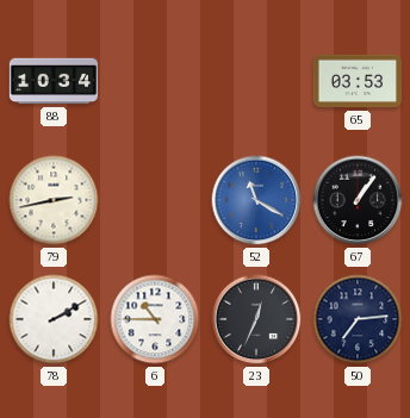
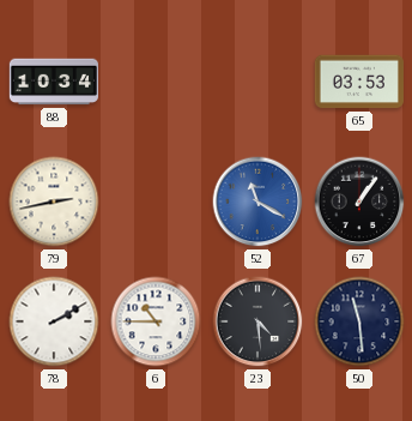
23: 12:34 -> 4:29 (257, 321)
50: 7:14 -> 11:29 (359, 321)
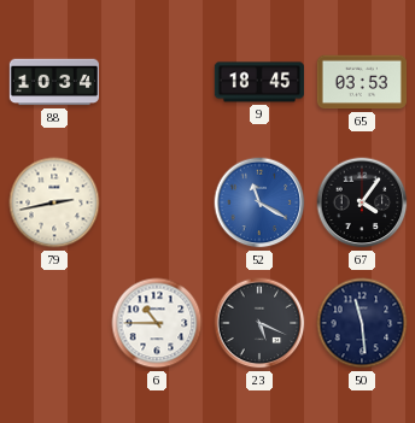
9: none -> 18:45 (259, 82)
67: 1:06 -> 4:06 (362, 202)
78: 2:10 -> none (54, 321)
23: 4:29 -> 5:19 (259, 323)
